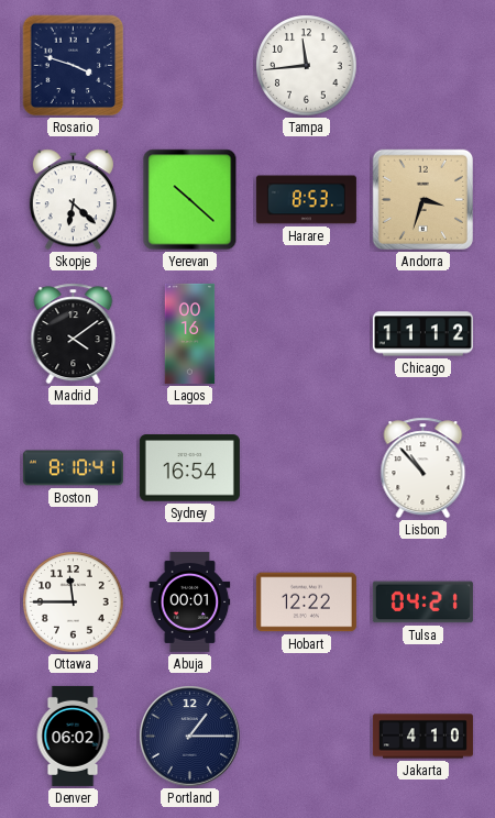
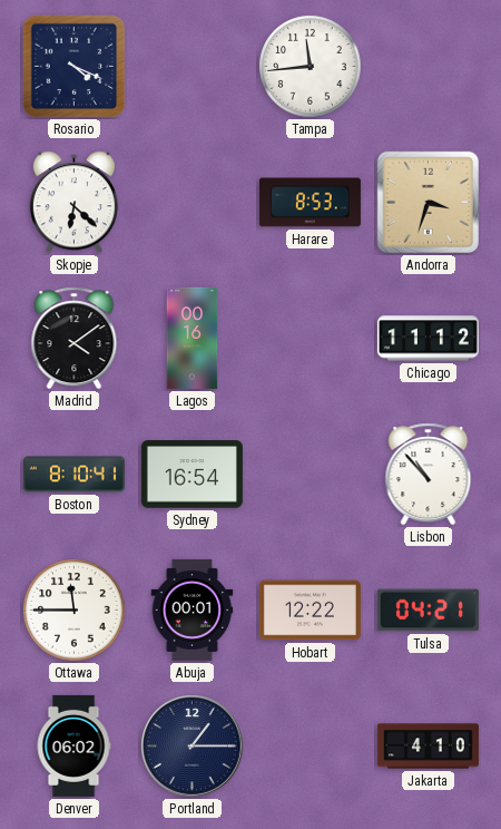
Rosario: 3:48 -> 4:19 (75, 67)
Yerevan: 10:22 -> none (190, 200)
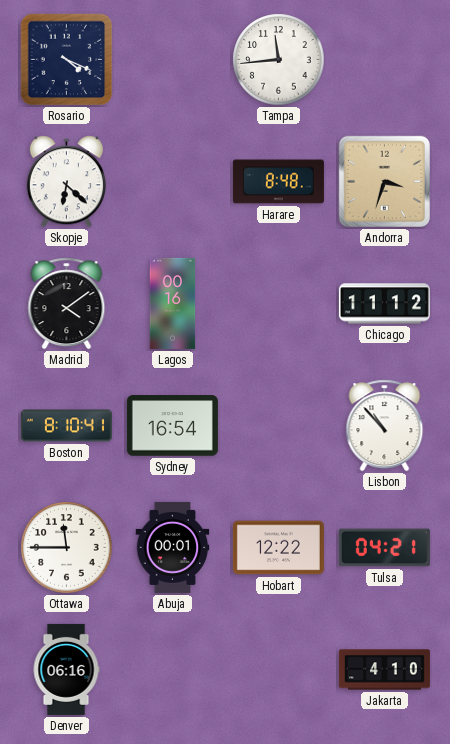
Harare: 8:53 -> 8:48 (278, 182)
Denver: 06:02 -> 06:16 (66, 669)
Portland: 1:15 -> none (193, 747)
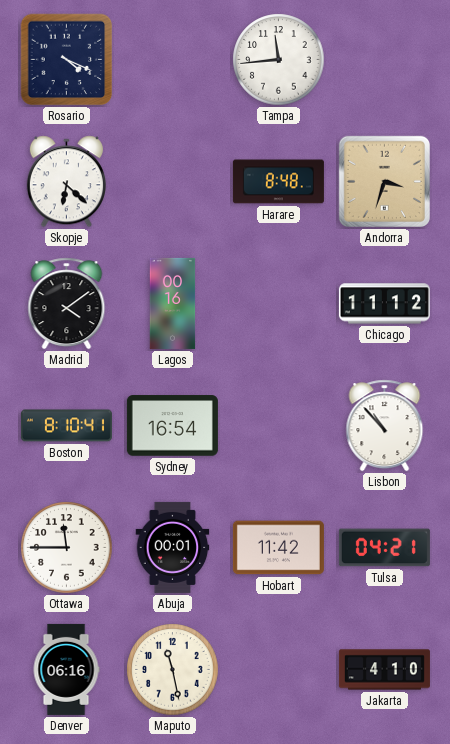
Hobart: 12:22 -> 11:42 (278, 548)
Maputo: none -> 11:28 (173, 670)
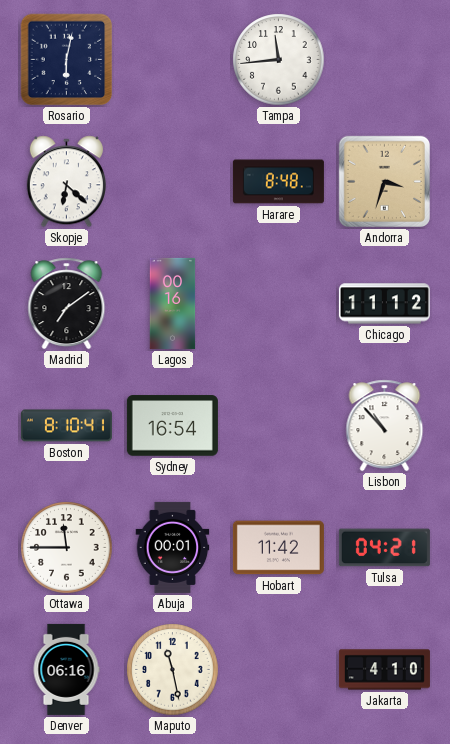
Rosario: 4:19 -> 6:02 (67, 60)
Madrid: 4:09 -> 7:09 (67, 304)
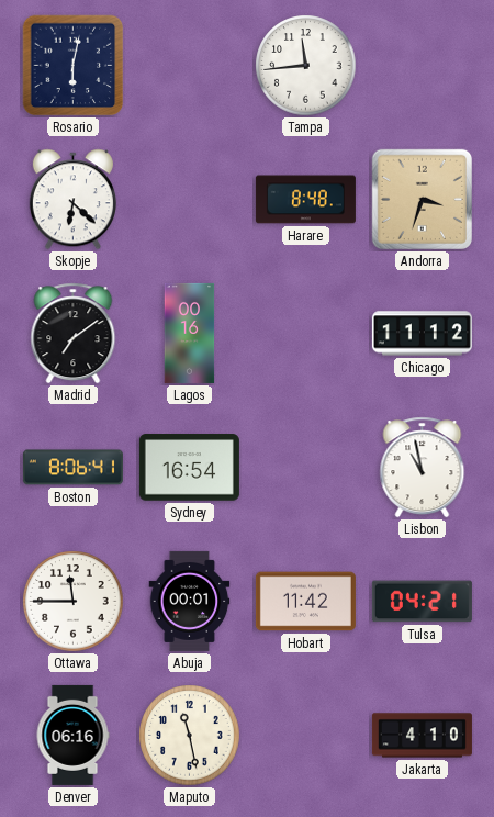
Boston: 8:10 -> 8:06 (72, 468)
Lisbon: 10:53 -> 10:58 (423, 468)
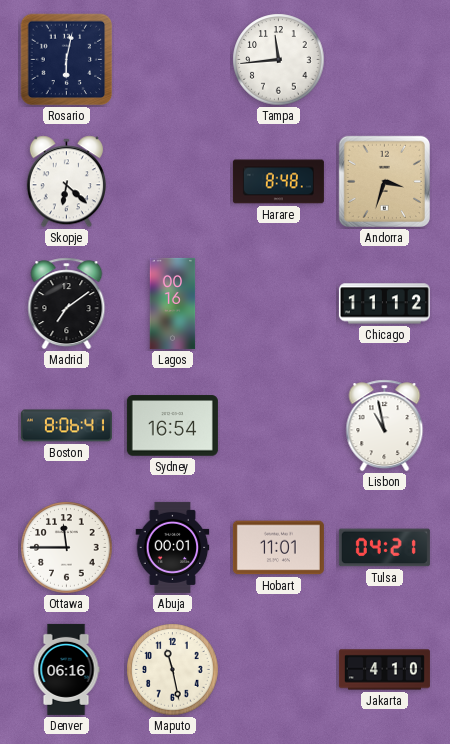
Hobart: 11:42 -> 11:01 (278, 548)
